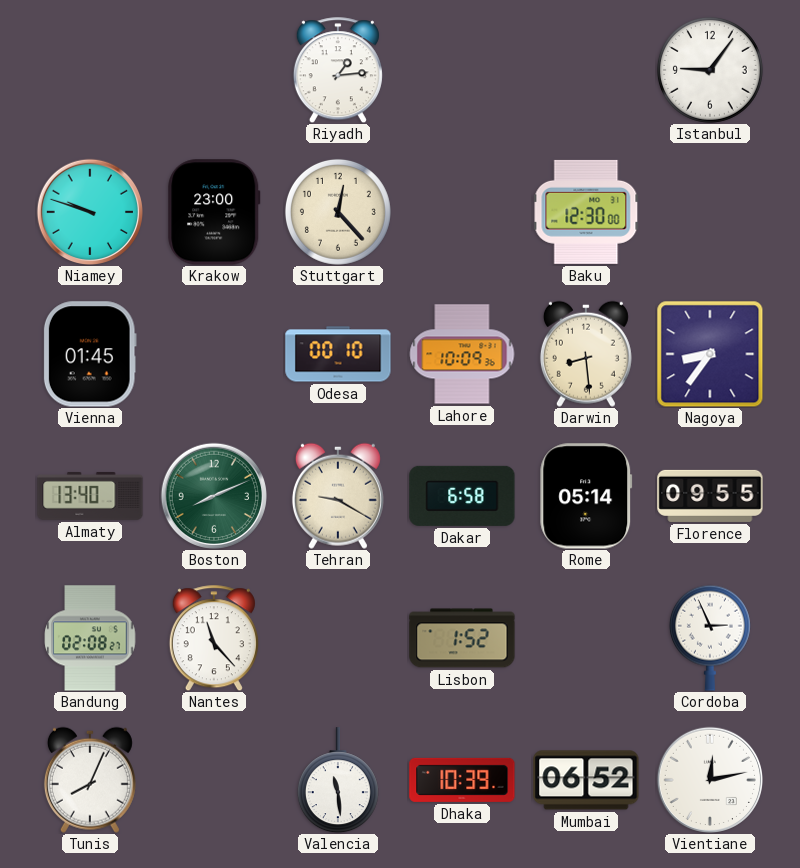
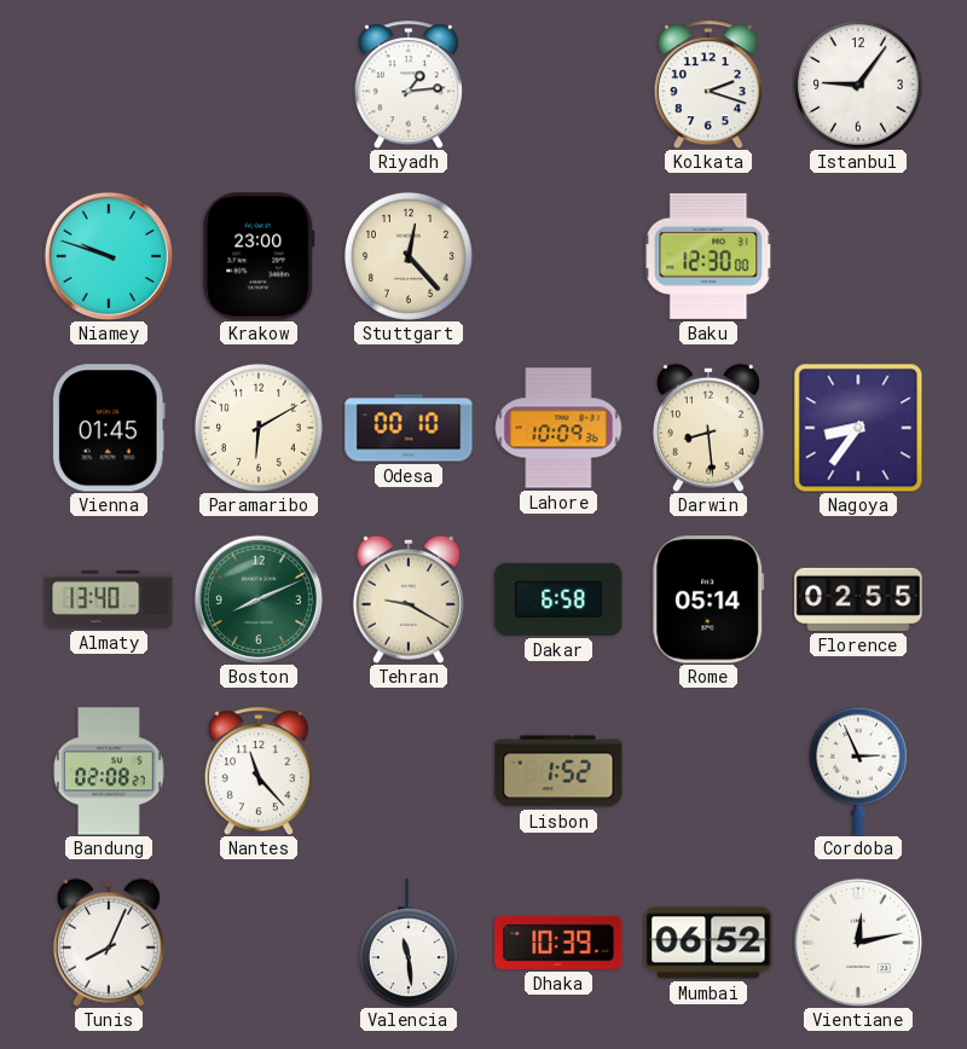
Kolkata: none -> 2:18 (708, 85)
Paramaribo: none -> 6:10 (259, 428)
Florence: 09:55 -> 02:55 (858, 599)
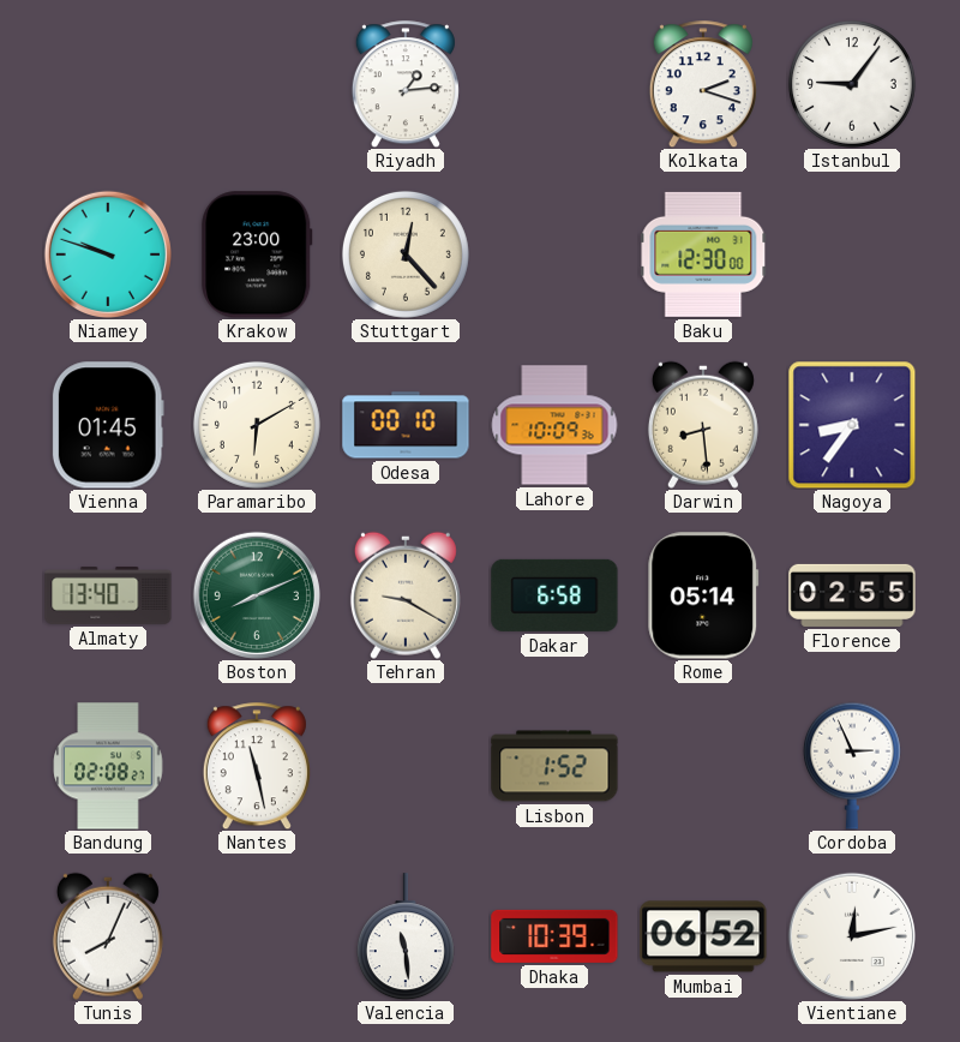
Nantes: 11:23 -> 11:28 (257, 766)
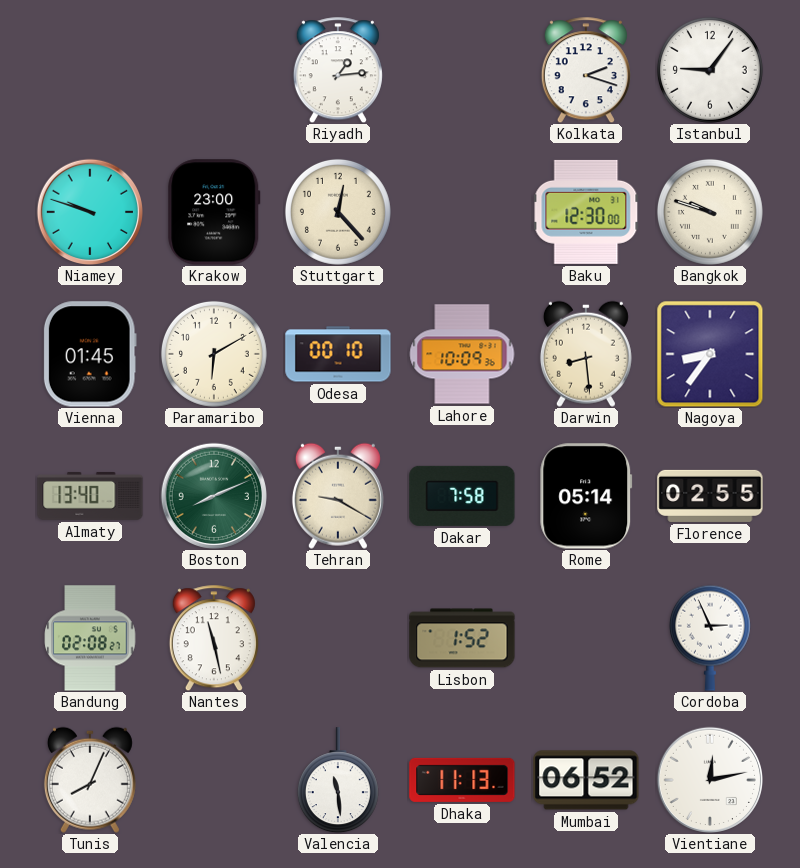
Bangkok: none -> 9:48 (710, 212)
Dakar: 6:58 -> 7:58 (462, 496)
Dhaka: 10:39 -> 11:13 (462, 780)
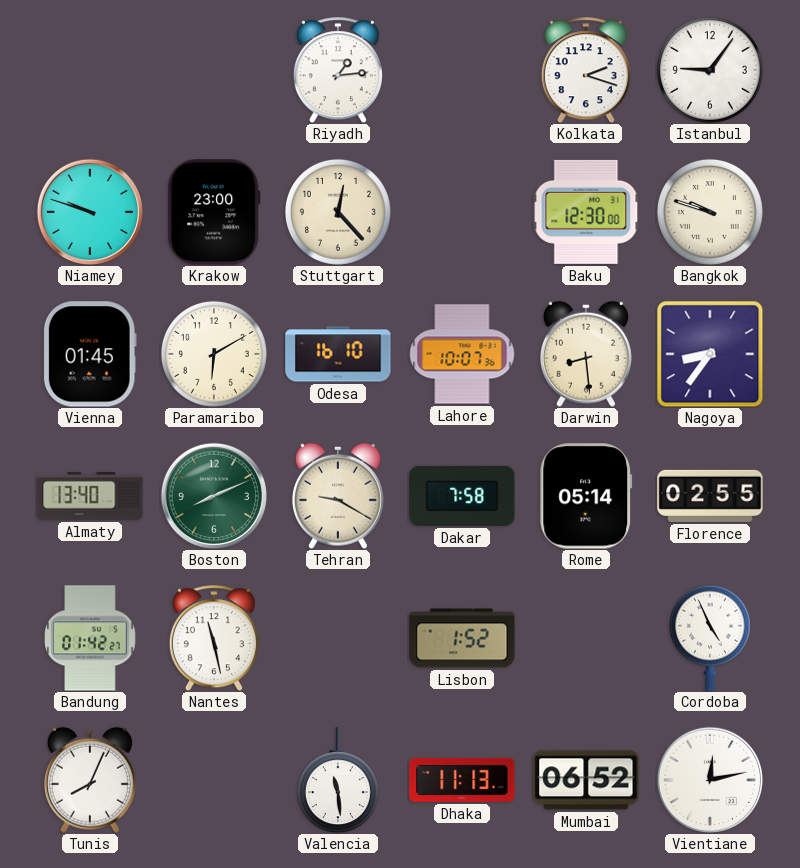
Odesa: 00:10 -> 16:10 (338, 354)
Lahore: 10:09 -> 10:07 (462, 354)
Bandung: 02:08 -> 01:42 (90, 638)
Cordoba: 2:56 -> 4:56 (710, 638)
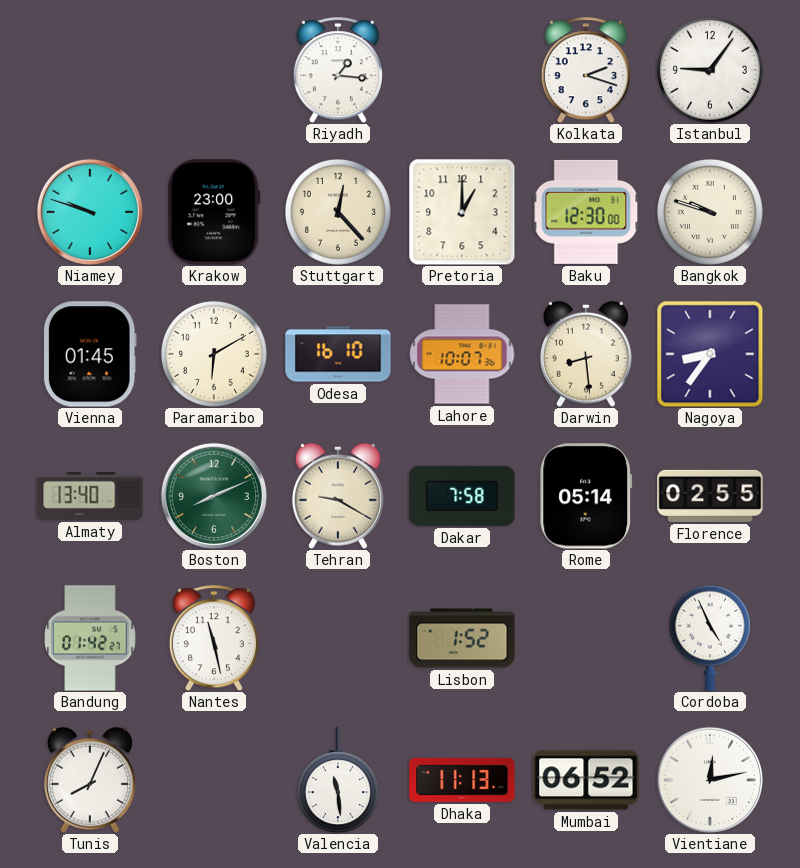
Riyadh: 1:14 -> 1:16 (338, 70)
Pretoria: none -> 1:00 (462, 212)
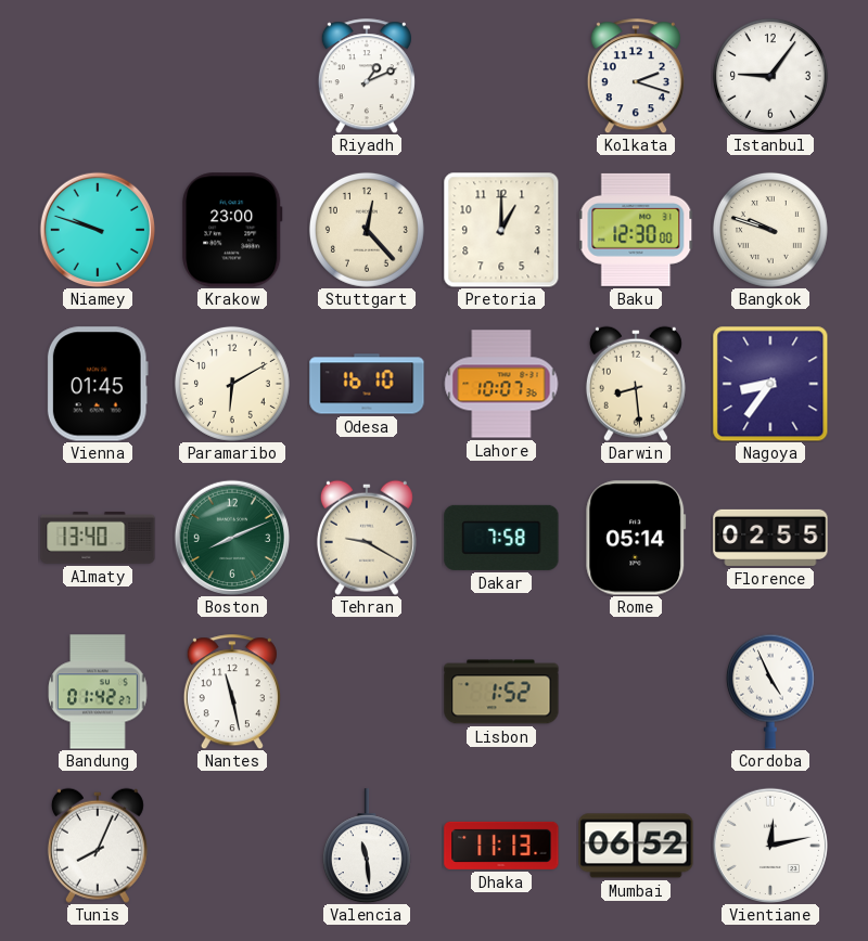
Riyadh: 1:16 -> 1:11 (367, 76)
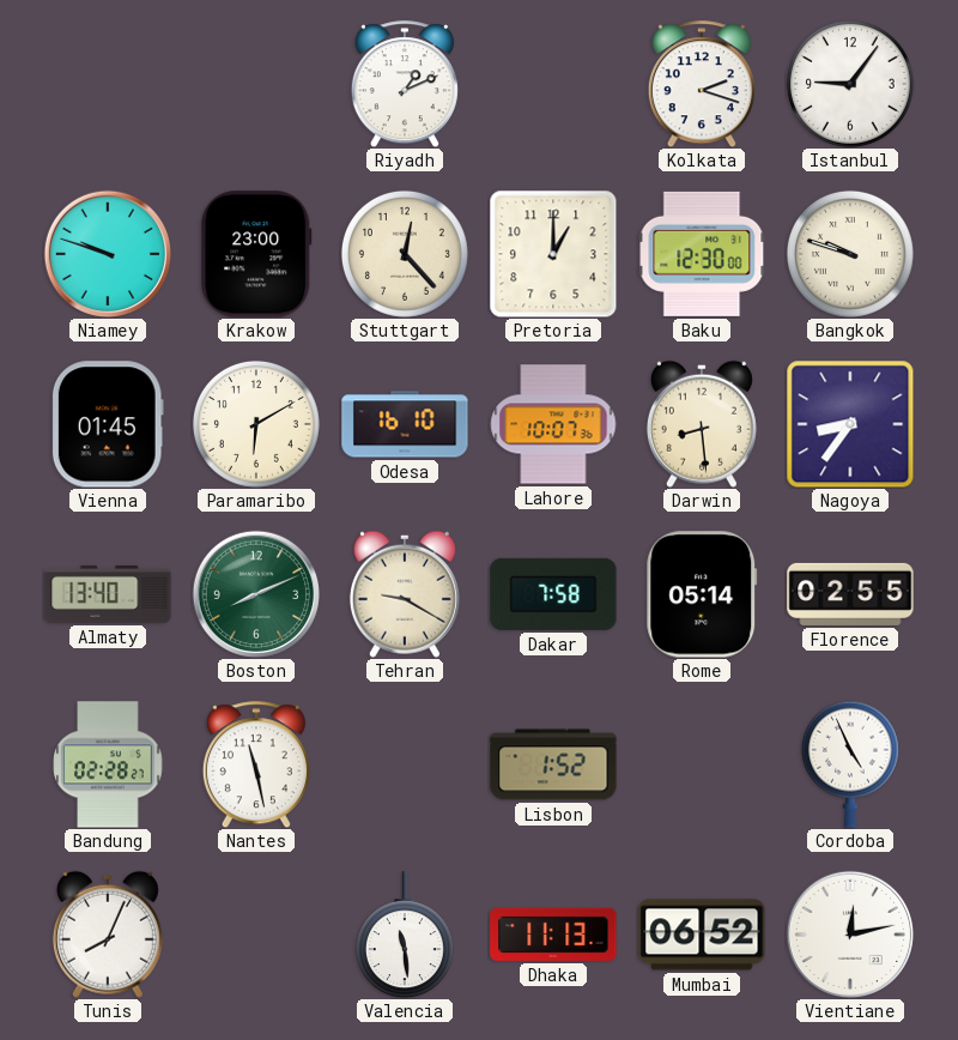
Bandung: 01:42 -> 02:28 (108, 764)
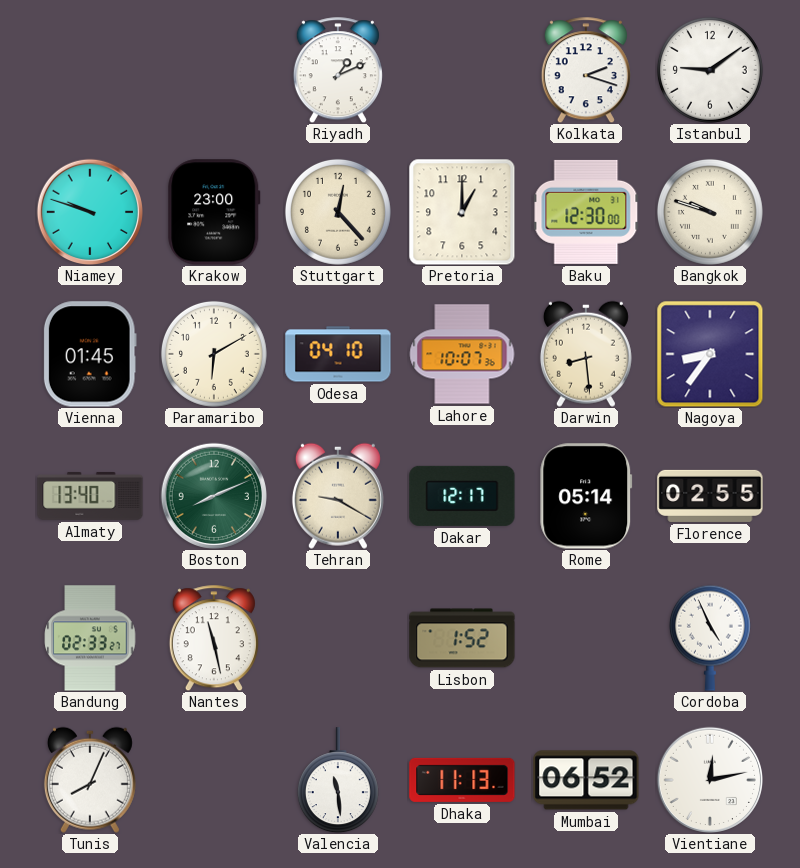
Istanbul: 9:06 -> 9:09 (710, 70)
Odesa: 16:10 -> 04:10 (338, 354)
Dakar: 7:58 -> 12:17 (462, 496)
Bandung: 02:28 -> 02:33 (90, 638)
